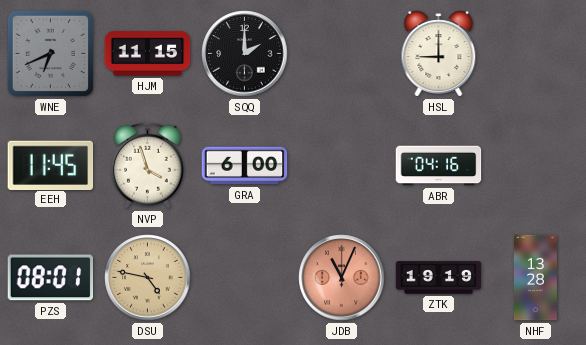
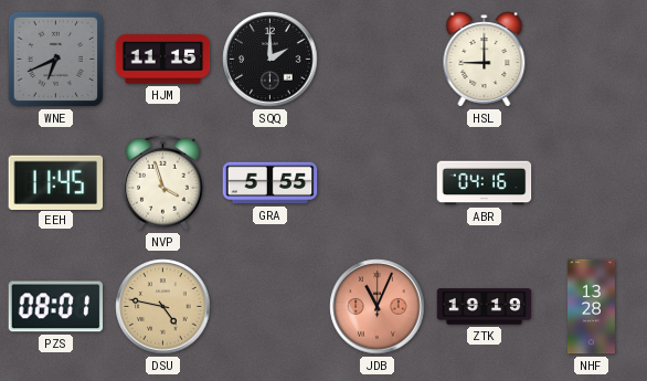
GRA: 6:00 -> 5:55 (271, 183)
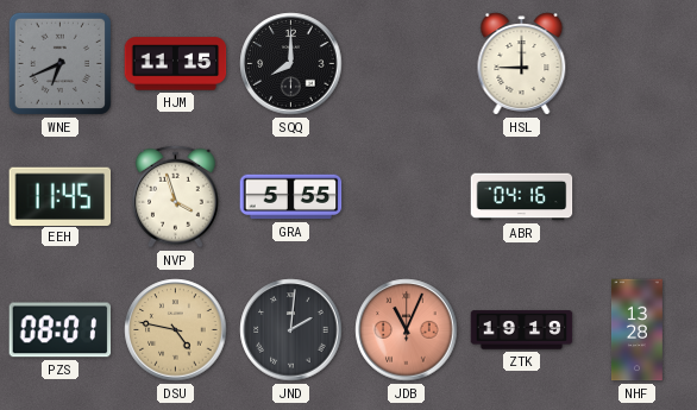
SQQ: 2:00 -> 8:00 (291, 64)
JND: none -> 2:01 (291, 330)
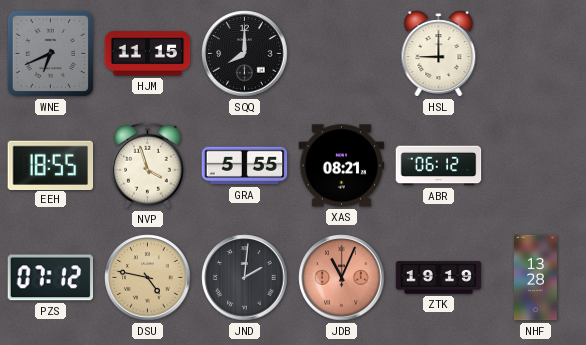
EEH: 11:45 -> 18:55 (51, 165)
XAS: none -> 08:21 (342, 166)
ABR: 04:16 -> 06:12 (439, 166)
PZS: 08:01 -> 07:12 (51, 278)
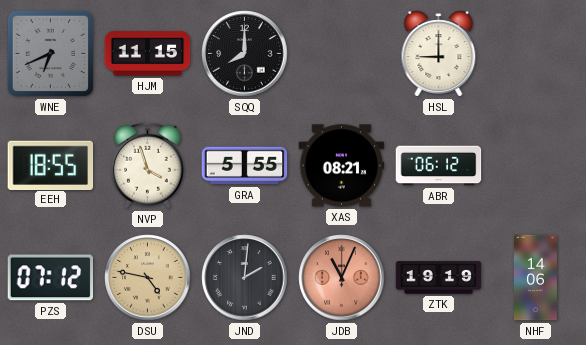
NHF: 13:28 -> 14:06 (536, 278)
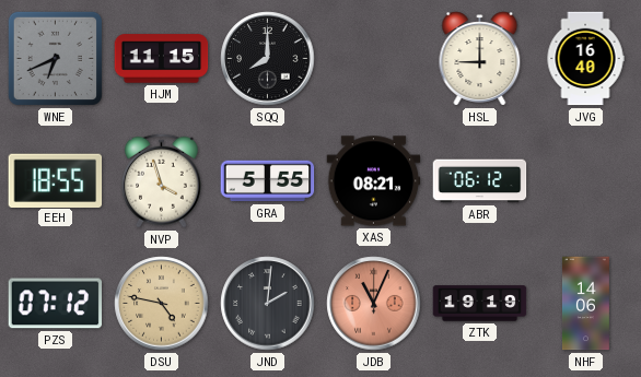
JVG: none -> 16:40 (585, 59)
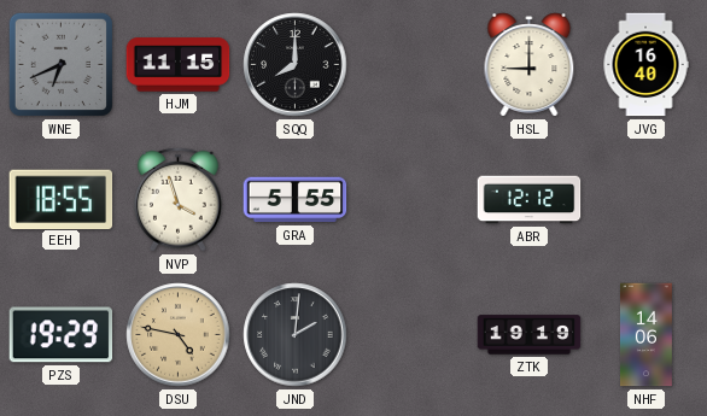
XAS: 08:21 -> none (374, 181)
ABR: 06:12 -> 12:12 (530, 200)
PZS: 07:12 -> 19:29 (62, 335)
JDB: 11:04 -> none (374, 304)
